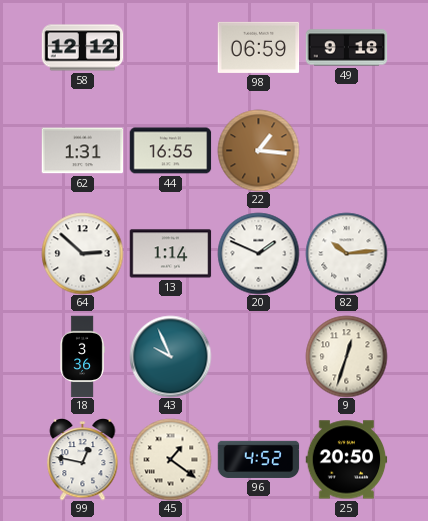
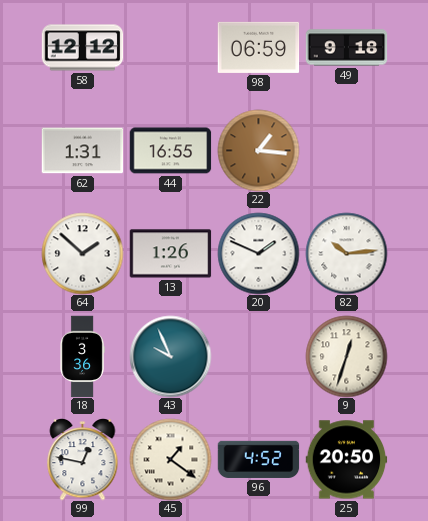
64: 2:52 -> 1:52 (82, 253)
13: 1:14 -> 1:26 (170, 254)
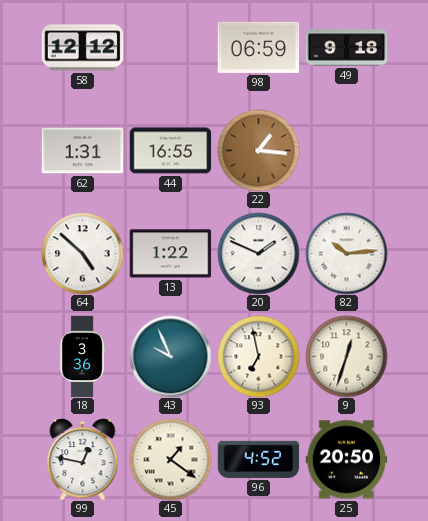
64: 1:52 -> 4:52 (82, 253)
13: 1:26 -> 1:22 (170, 254)
93: none -> 6:58 (258, 356)
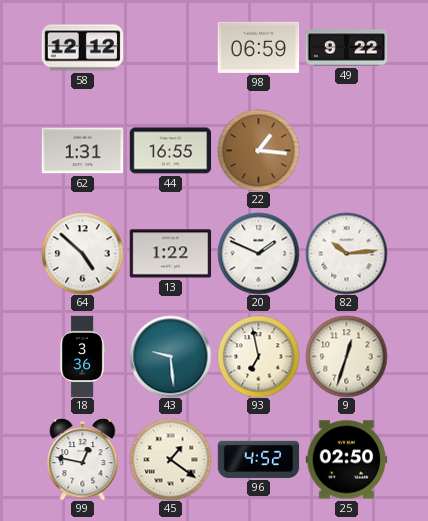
49: 9:18 -> 9:22 (346, 48)
43: 9:56 -> 9:29 (170, 356)
25: 20:50 -> 02:50 (346, 460)
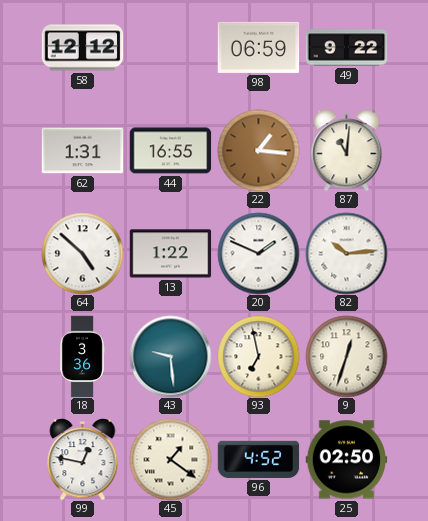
87: none -> 11:01 (347, 151)
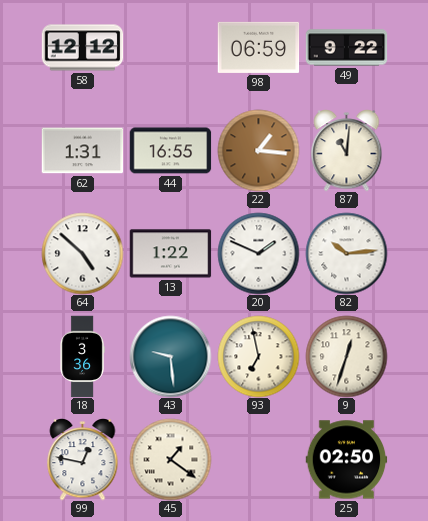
96: 4:52 -> none (258, 459)
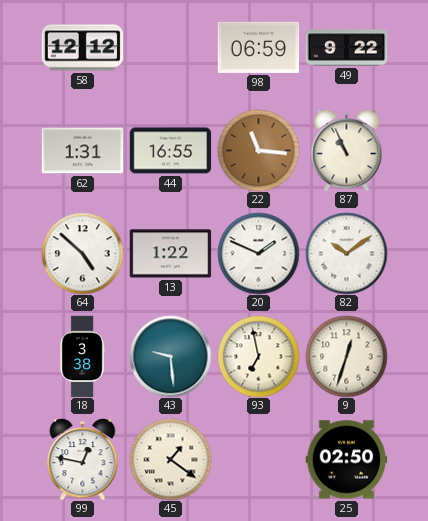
22: 1:16 -> 11:16 (258, 150)
87: 11:01 -> 10:56 (347, 151)
82: 10:14 -> 10:09 (346, 253)
18: 3:36 -> 3:38 (82, 356)
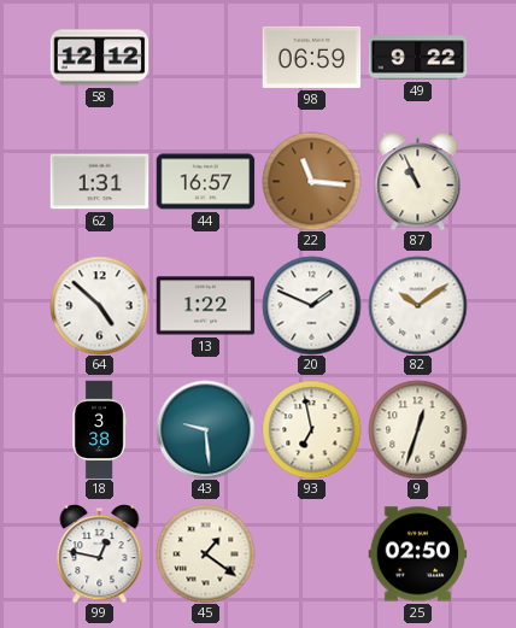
44: 16:55 -> 16:57 (205, 182)
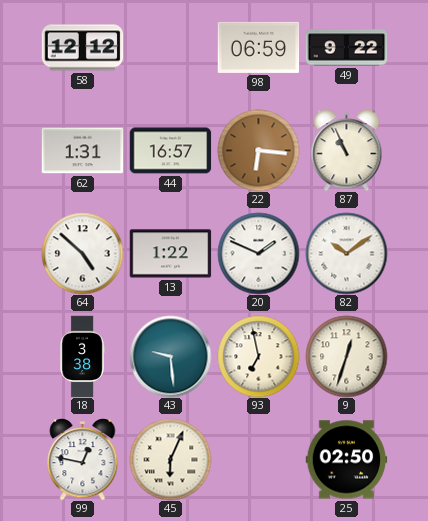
22: 11:16 -> 6:16 (258, 150)
45: 1:21 -> 6:04 (170, 459)
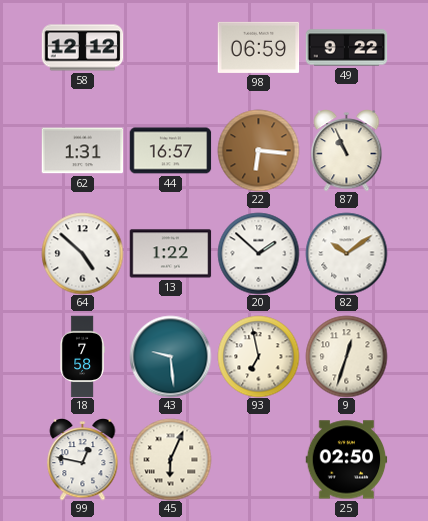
20: 1:49 -> 1:52 (258, 253)
18: 3:38 -> 7:58 (82, 356)
